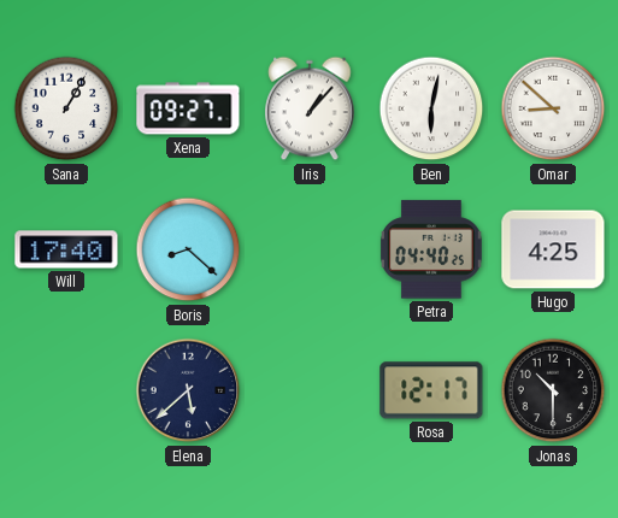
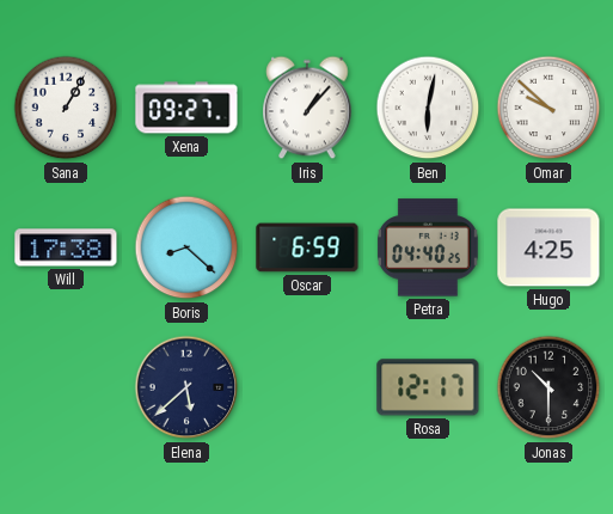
Omar: 8:52 -> 9:52 (548, 108)
Will: 17:40 -> 17:38 (66, 247)
Oscar: none -> 6:59 (307, 247)
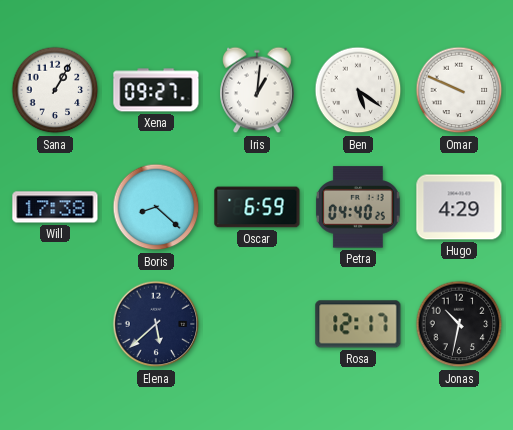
Iris: 1:07 -> 1:01 (257, 90)
Ben: 6:02 -> 5:21 (358, 90)
Omar: 9:52 -> 9:49 (459, 90)
Hugo: 4:25 -> 4:29 (459, 207)
Jonas: 10:30 -> 10:32 (459, 324)
